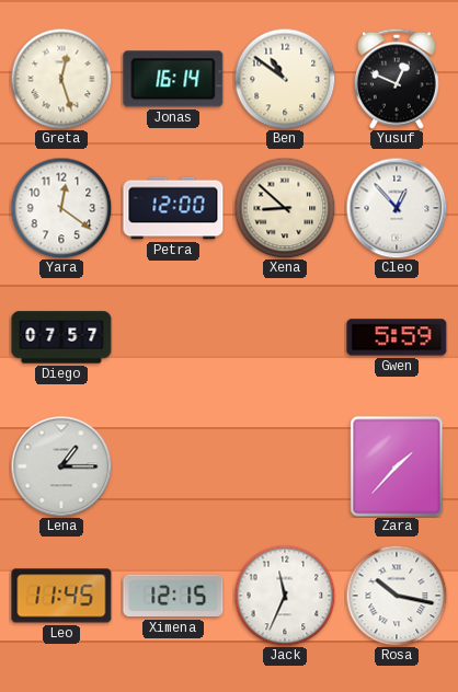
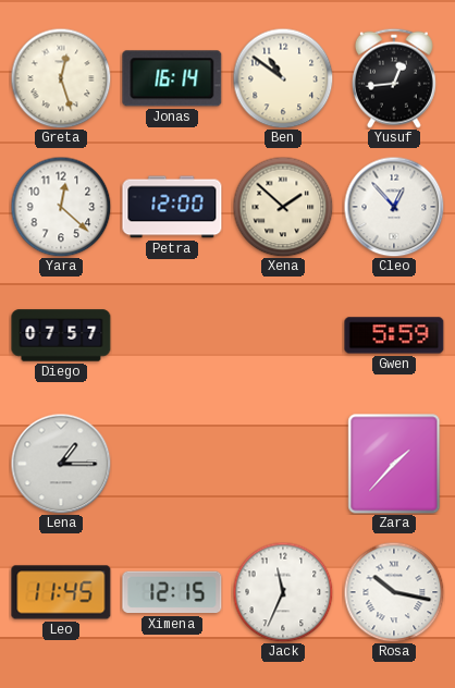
Yusuf: 12:49 -> 12:44 (394, 78)
Yara: 12:21 -> 12:22 (61, 207)
Xena: 8:52 -> 1:52 (283, 207)
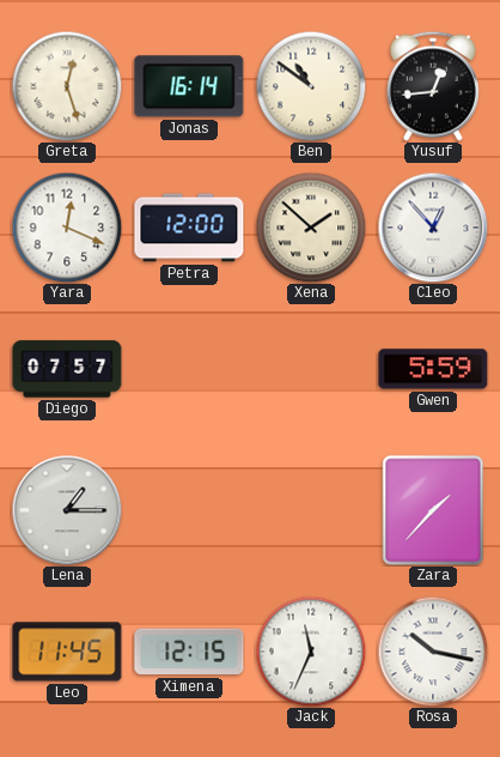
Yara: 12:22 -> 12:19 (67, 228)
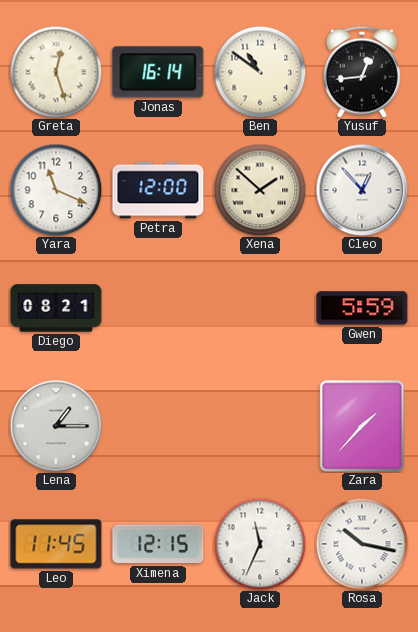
Yara: 12:19 -> 11:19 (56, 190)
Diego: 07:57 -> 08:21 (56, 308)
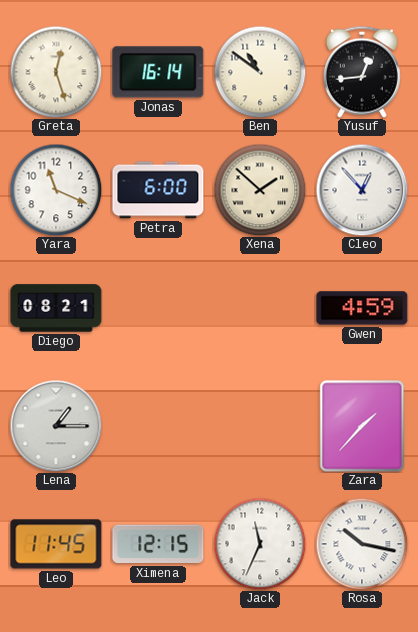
Petra: 12:00 -> 6:00 (158, 190)
Gwen: 5:59 -> 4:59 (362, 308)
